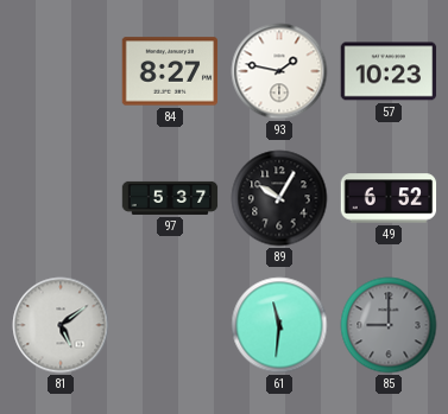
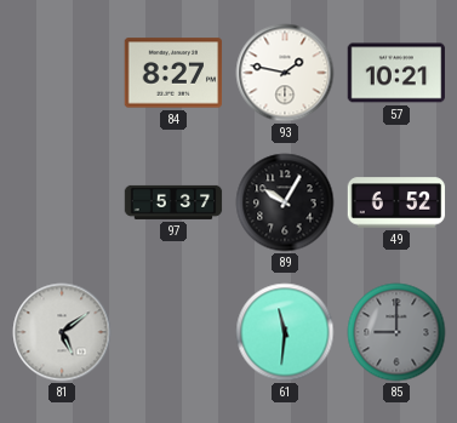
57: 10:23 -> 10:21 (396, 73)
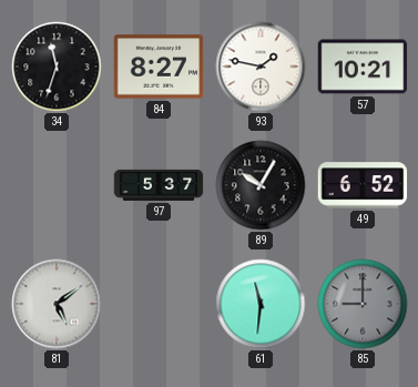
34: none -> 11:33 (57, 67)
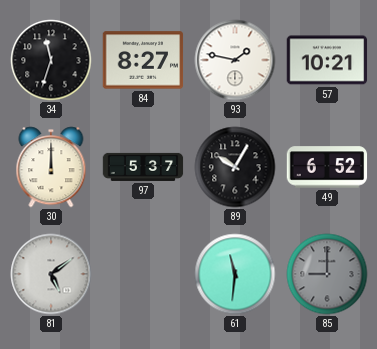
30: none -> 12:00 (51, 167)
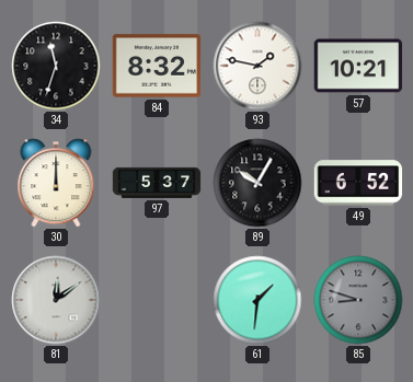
84: 8:27 -> 8:32 (157, 66)
81: 5:09 -> 12:09 (56, 300)
61: 11:31 -> 1:31 (257, 300)
85: 9:00 -> 8:48 (358, 300)
